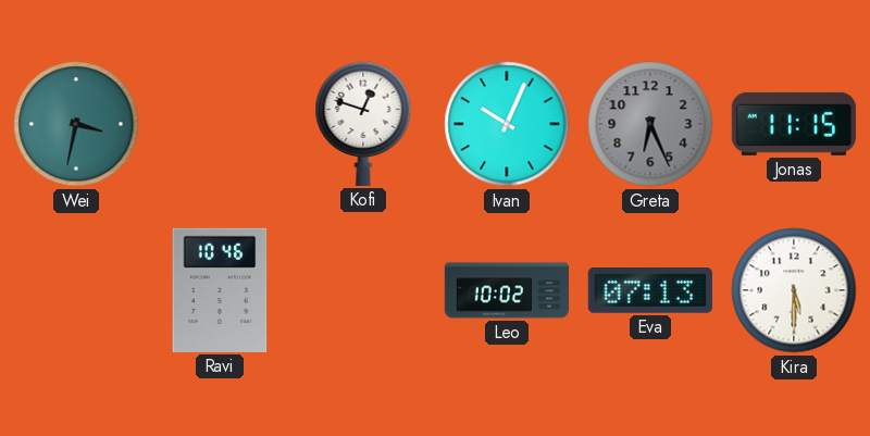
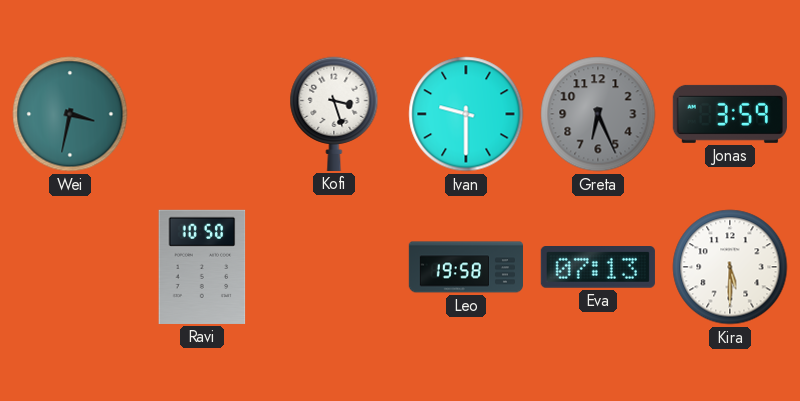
Kofi: 12:48 -> 3:27 (334, 114)
Ivan: 10:04 -> 9:30 (466, 114)
Jonas: 11:15 -> 3:59 (730, 114)
Ravi: 10:46 -> 10:50 (202, 267)
Leo: 10:02 -> 19:58 (465, 267)
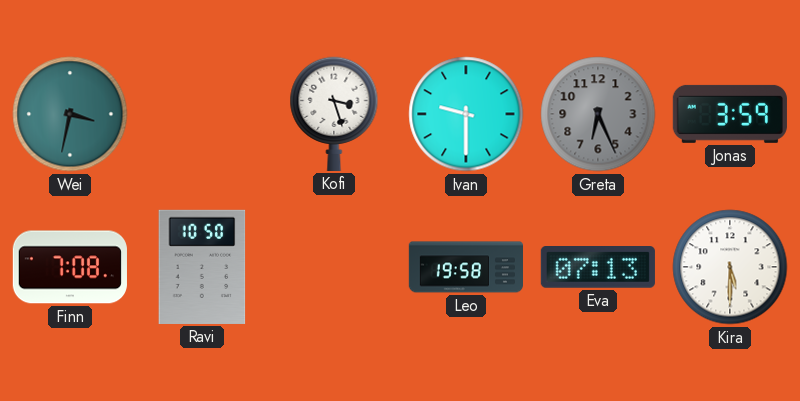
Finn: none -> 7:08 (70, 267)
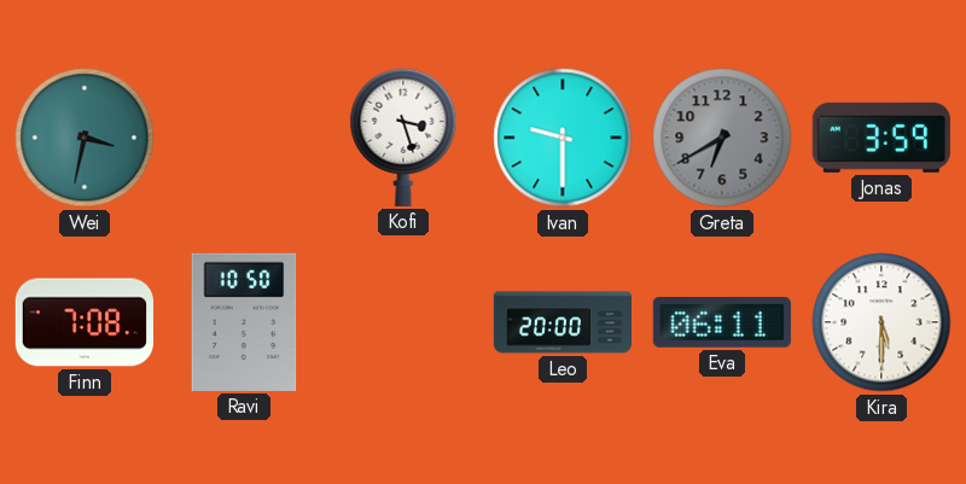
Greta: 6:26 -> 6:40 (722, 138)
Leo: 19:58 -> 20:00 (561, 322)
Eva: 07:13 -> 06:11 (722, 323)
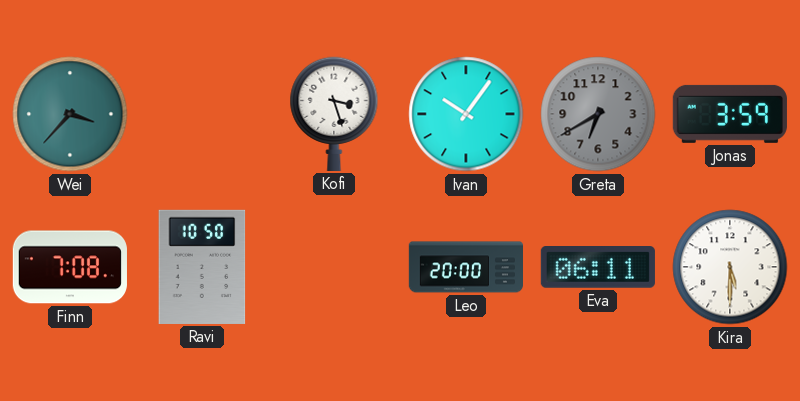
Wei: 3:32 -> 3:37 (70, 114)
Ivan: 9:30 -> 10:06 (466, 114)
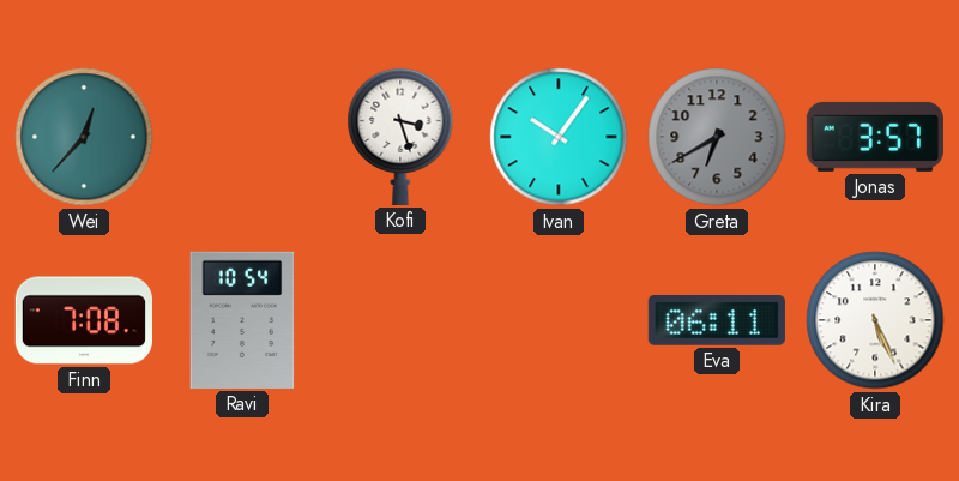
Wei: 3:37 -> 12:37 (84, 137)
Jonas: 3:59 -> 3:57 (875, 137)
Ravi: 10:50 -> 10:54 (242, 320)
Leo: 20:00 -> none (465, 267)
Kira: 5:30 -> 5:26 (875, 320)
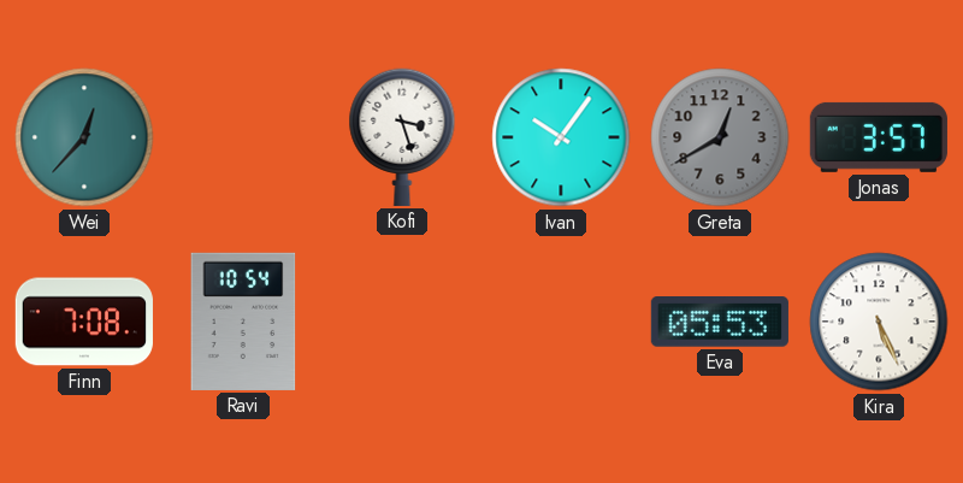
Greta: 6:40 -> 12:40 (720, 137)
Eva: 06:11 -> 05:53 (720, 323)
